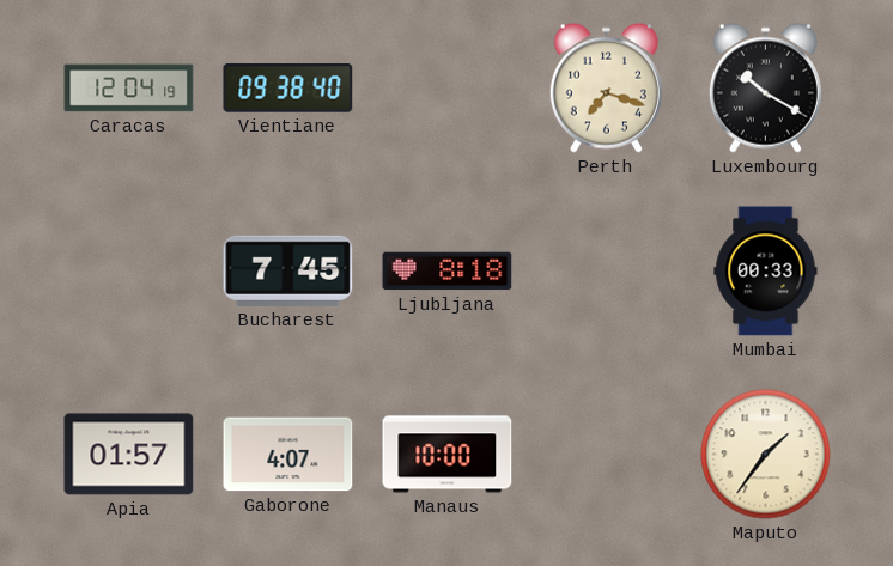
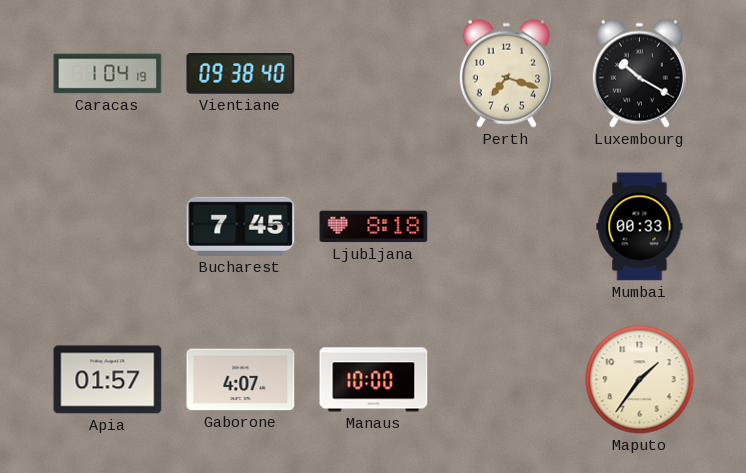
Caracas: 12:04 -> 1:04 (108, 74)
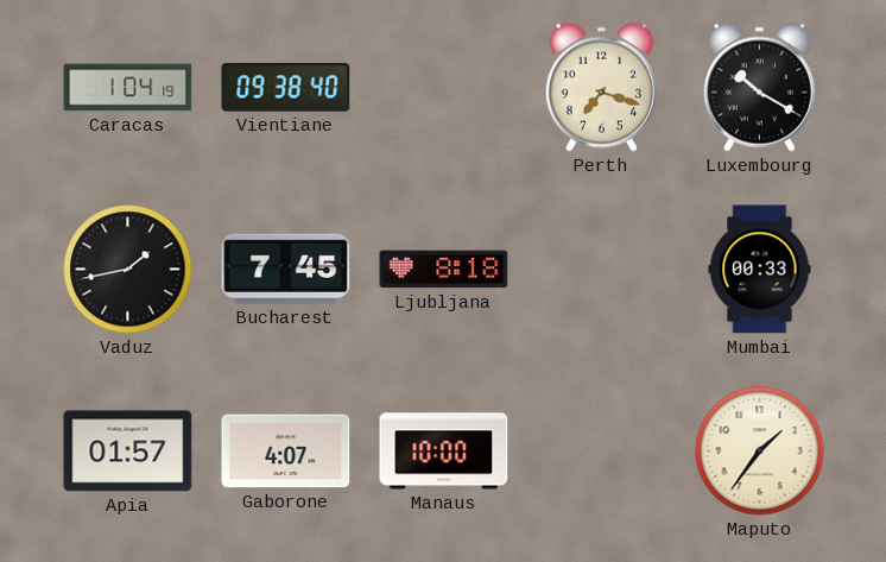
Vaduz: none -> 1:43 (128, 270)
